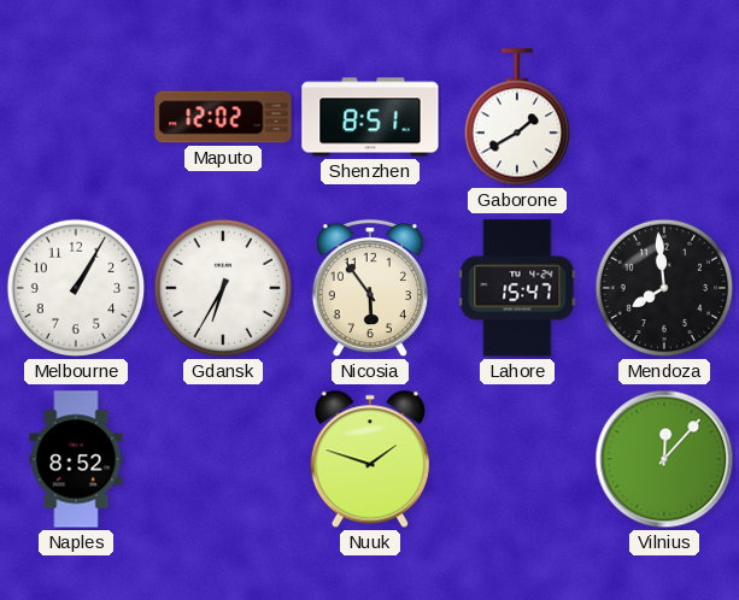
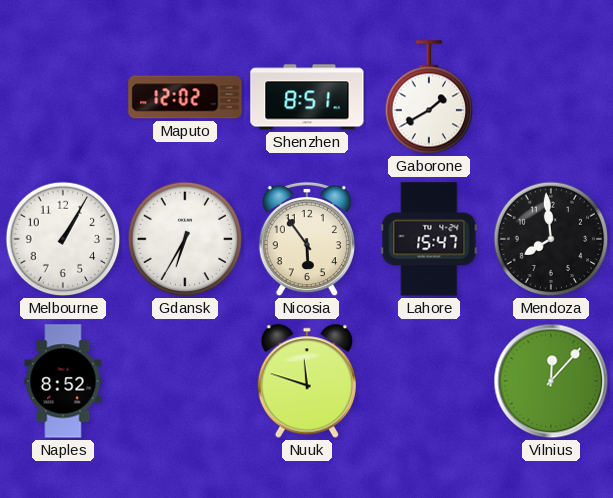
Nuuk: 1:48 -> 11:48 (307, 381)
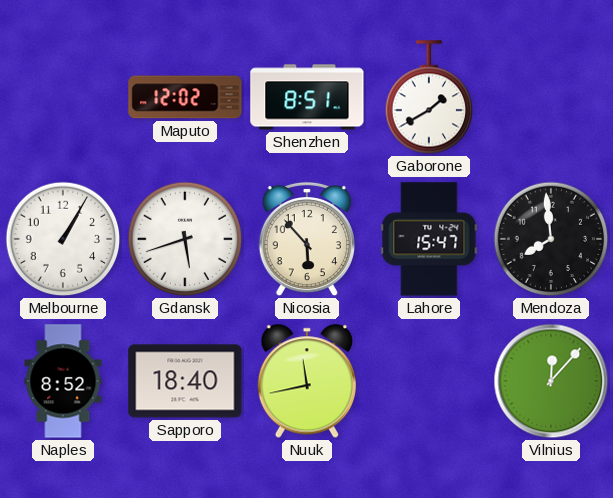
Gdansk: 6:35 -> 5:42 (185, 239)
Nicosia: 5:54 -> 5:53 (307, 239)
Sapporo: none -> 18:40 (185, 381)
Nuuk: 11:48 -> 11:43 (307, 381)
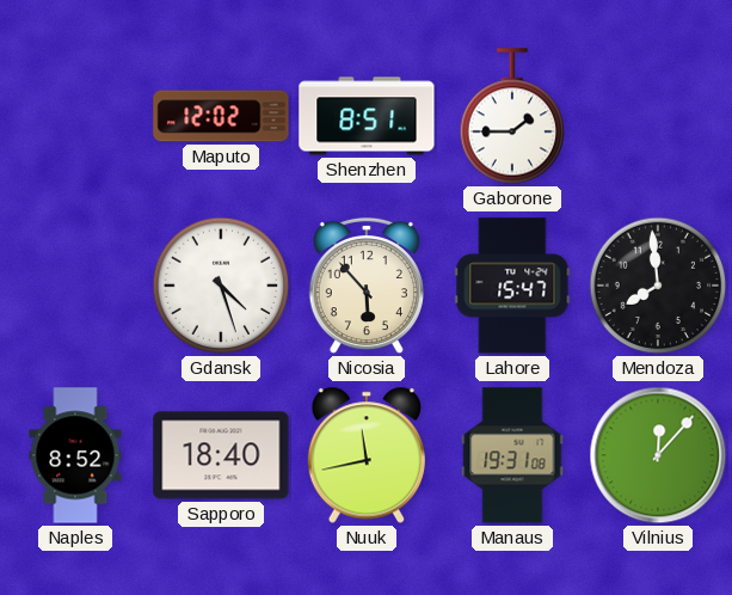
Gaborone: 1:40 -> 1:45 (511, 116)
Melbourne: 1:05 -> none (63, 239)
Gdansk: 5:42 -> 4:27 (221, 286)
Manaus: none -> 19:31 (512, 455)
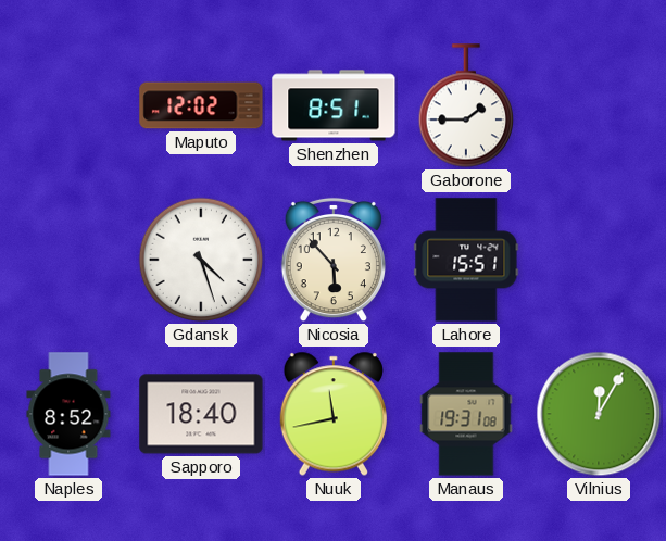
Lahore: 15:47 -> 15:51 (466, 260)
Mendoza: 7:59 -> none (658, 286)
Vilnius: 12:07 -> 12:05 (599, 414)
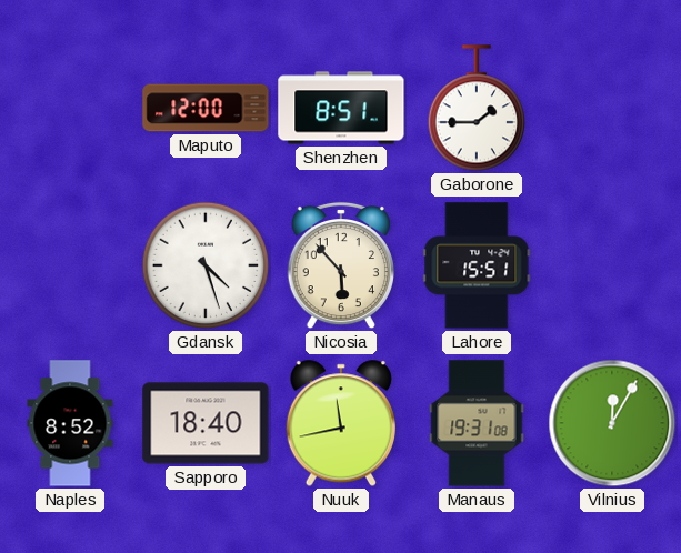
Maputo: 12:02 -> 12:00 (206, 108)
